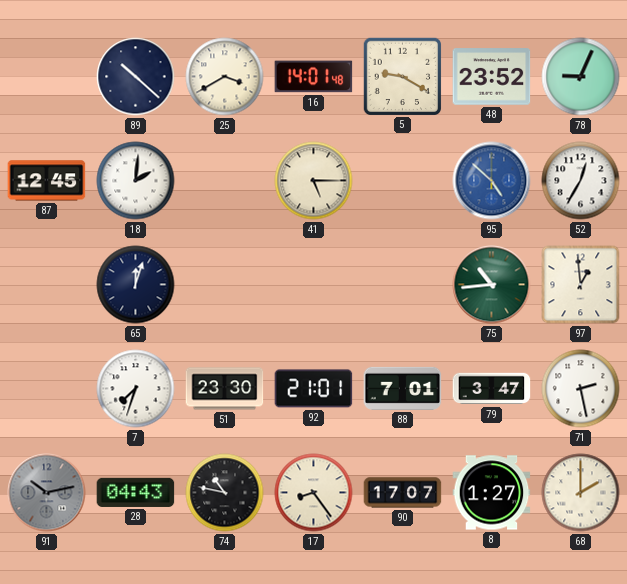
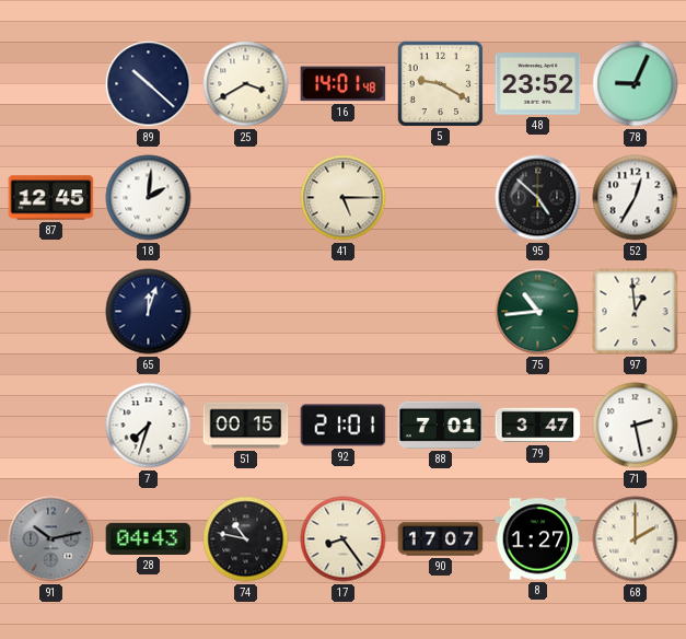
95 dial: blue -> black (538, 198)
51: 23:30 -> 00:15 (246, 426)
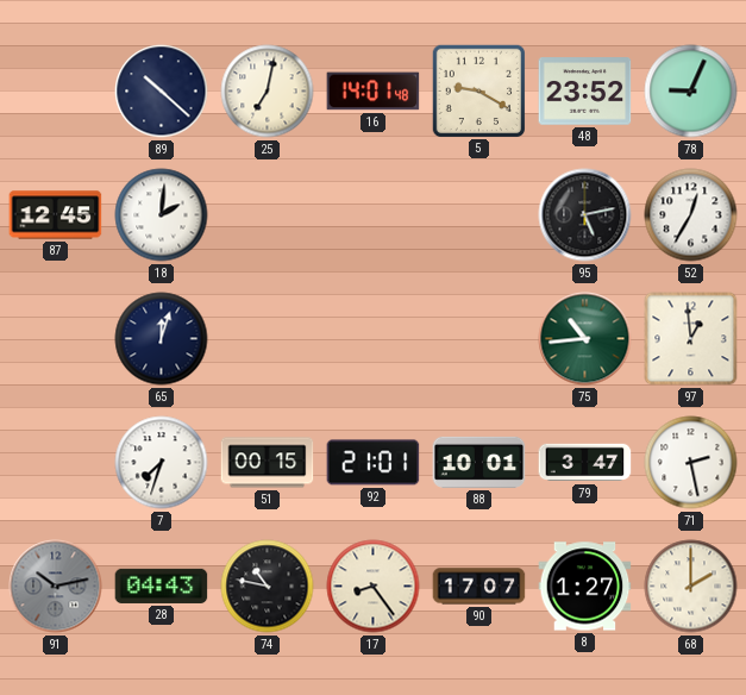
25: 3:40 -> 7:02 (268, 92)
41: 5:15 -> none (344, 198)
95: 4:52 -> 5:13 (585, 215)
88: 7:01 -> 10:01 (479, 462)
